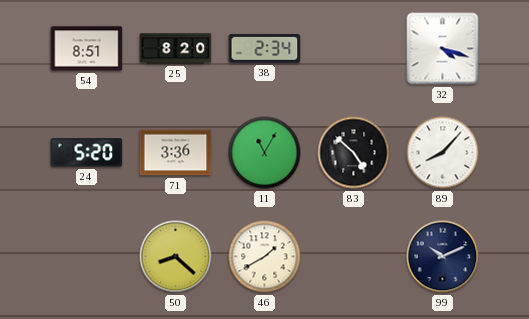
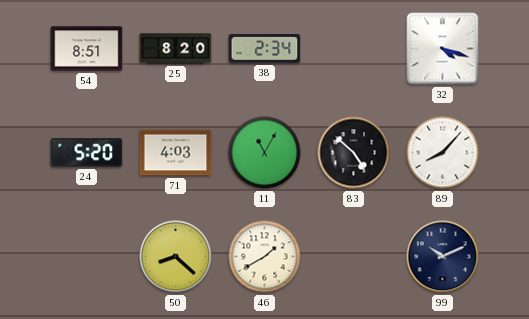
71: 3:36 -> 4:03 (176, 153)
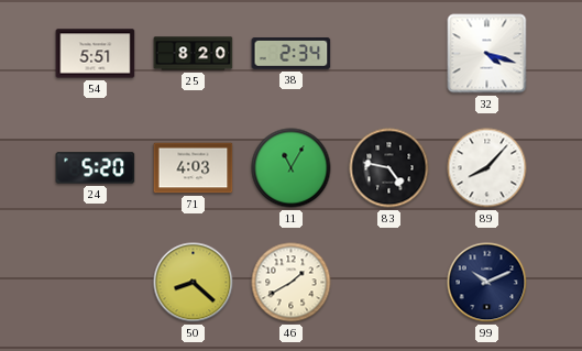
54: 8:51 -> 5:51 (96, 54)
83: 4:52 -> 4:47 (389, 168)
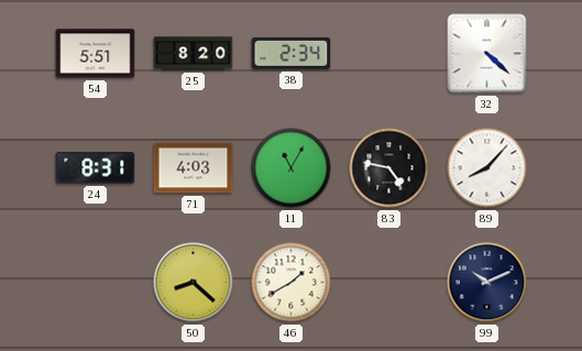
32: 4:18 -> 4:22 (487, 54)
24: 5:20 -> 8:31 (96, 168)
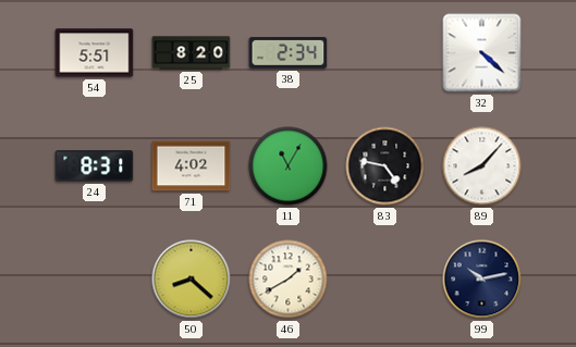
71: 4:03 -> 4:02 (192, 166)
99: 10:11 -> 10:13 (482, 280)
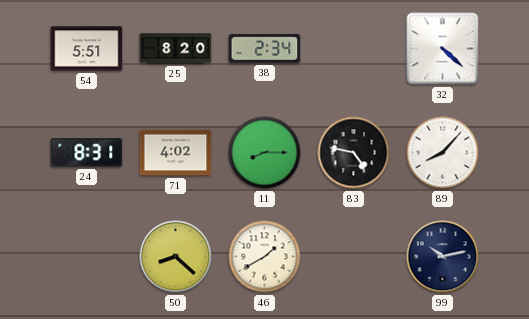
11: 11:05 -> 8:15 (265, 153)
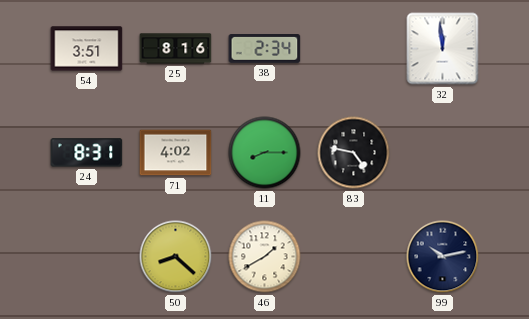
54: 5:51 -> 3:51 (87, 49)
25: 8:20 -> 8:16 (176, 49)
32: 4:22 -> 11:59 (443, 49)
89: 8:07 -> none (443, 153)
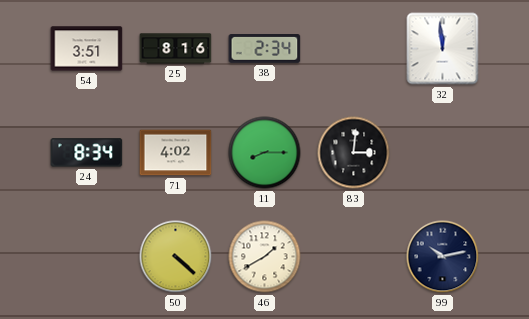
24: 8:31 -> 8:34 (87, 153)
83: 4:47 -> 3:01 (354, 153)
50: 8:22 -> 4:22 (176, 257)
